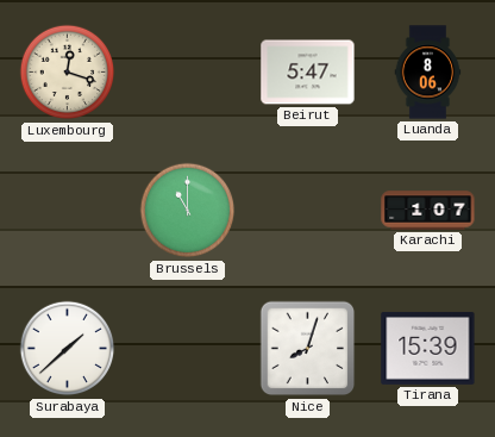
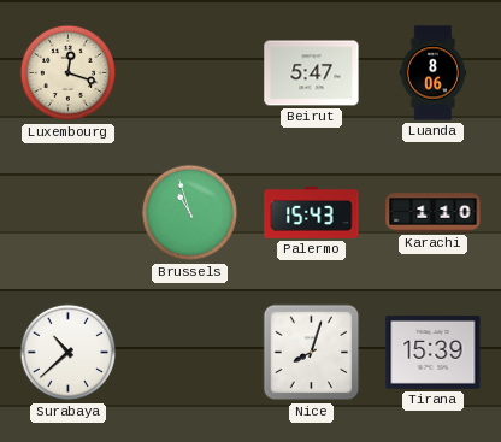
Brussels: 11:00 -> 10:57 (190, 213)
Palermo: none -> 15:43 (312, 212)
Karachi: 1:07 -> 1:10 (434, 213)
Surabaya: 1:38 -> 10:38 (69, 353)
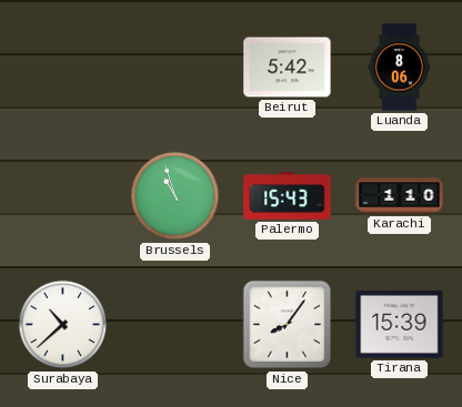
Luxembourg: 12:18 -> none (69, 73)
Beirut: 5:47 -> 5:42 (288, 68)
Nice: 8:03 -> 8:06 (288, 325)
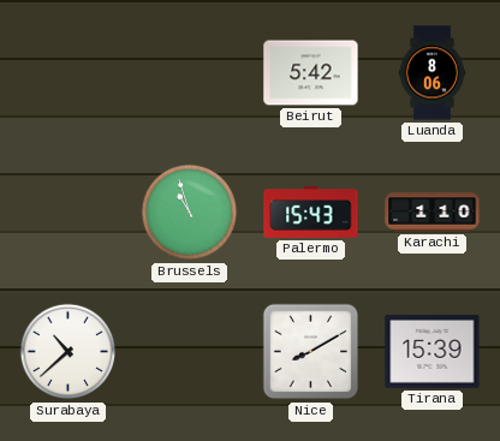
Nice: 8:06 -> 8:10 (311, 352)
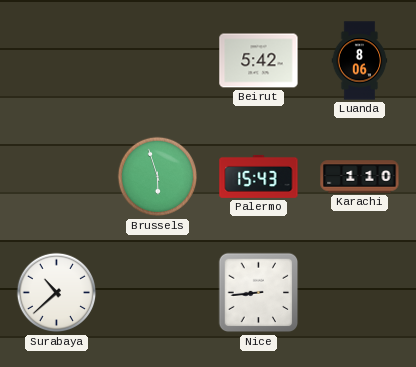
Brussels: 10:57 -> 5:57 (158, 177)
Nice: 8:10 -> 8:44 (259, 293)
Tirana: 15:39 -> none (433, 351)
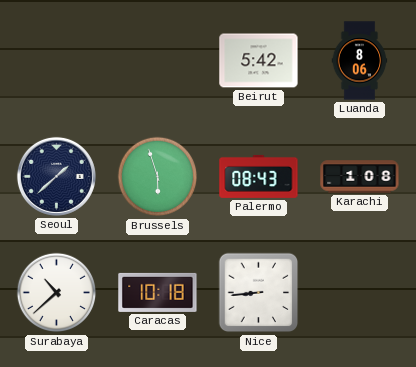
Seoul: none -> 1:38 (56, 176)
Palermo: 15:43 -> 08:43 (259, 176)
Karachi: 1:10 -> 1:08 (360, 177)
Caracas: none -> 10:18 (158, 292)
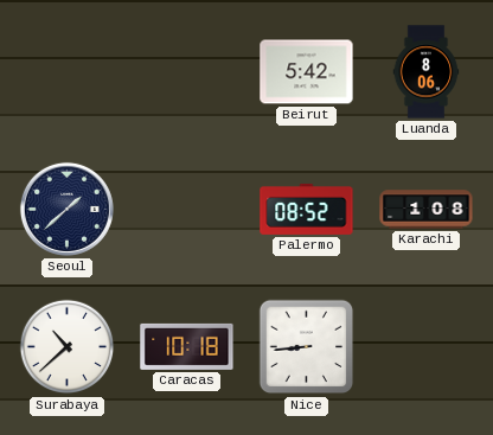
Brussels: 5:57 -> none (158, 177)
Palermo: 08:43 -> 08:52 (307, 209)
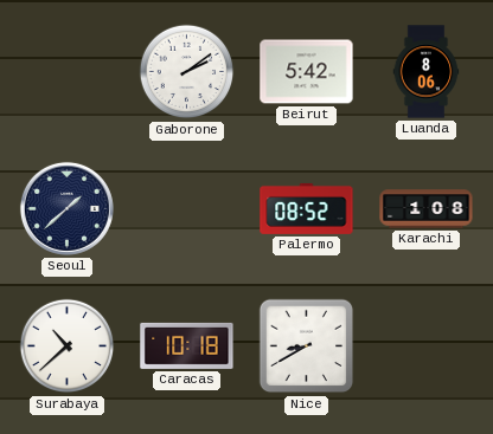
Gaborone: none -> 2:09 (187, 72)
Nice: 8:44 -> 8:40 (307, 346)
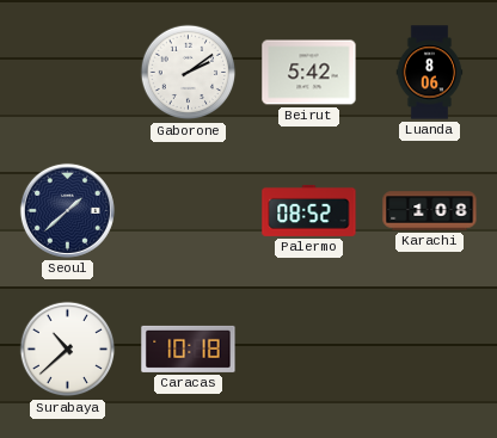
Nice: 8:40 -> none (307, 346)
